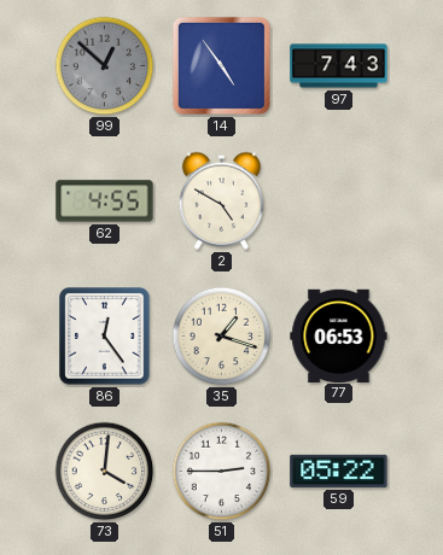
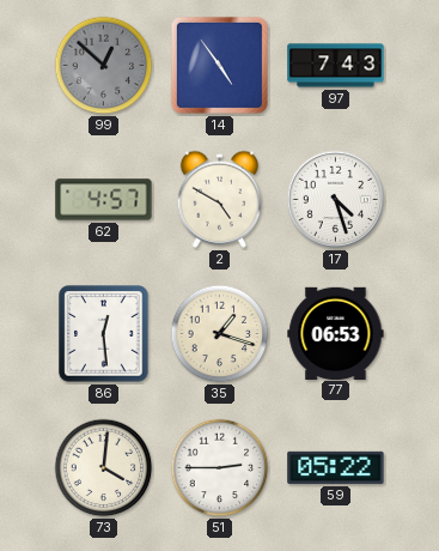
62: 4:55 -> 4:57 (104, 200)
17: none -> 4:27 (336, 200)
86: 12:24 -> 12:29 (104, 334)
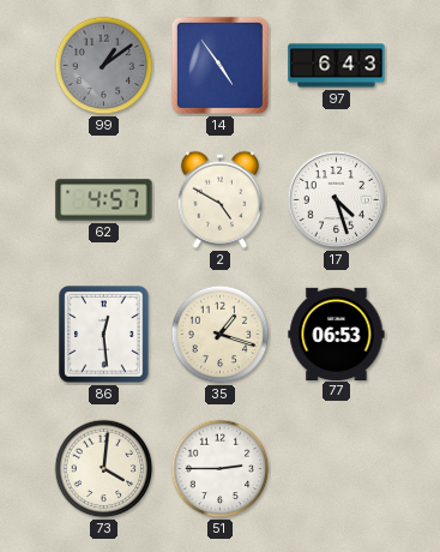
99: 12:52 -> 1:09 (104, 66)
97: 7:43 -> 6:43 (337, 66)
59: 05:22 -> none (336, 467)
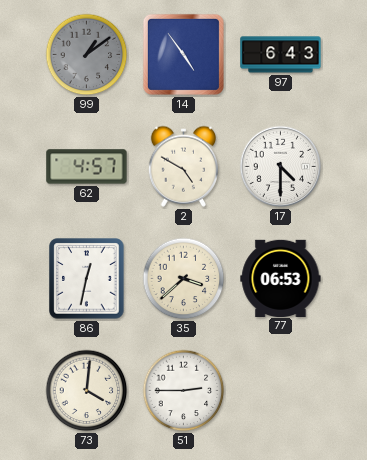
17: 4:27 -> 4:30 (281, 167)
86: 12:29 -> 12:32 (87, 279)
35: 1:18 -> 3:38 (184, 279)
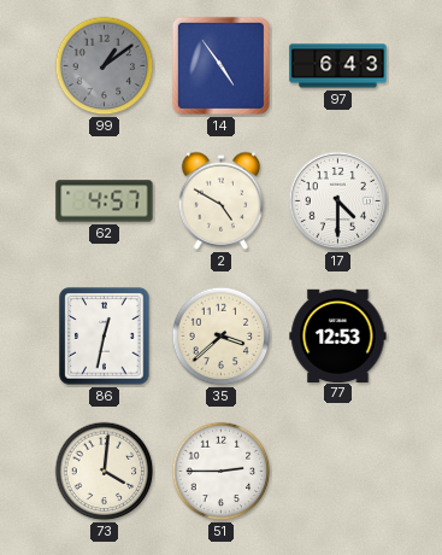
77: 06:53 -> 12:53 (338, 335)
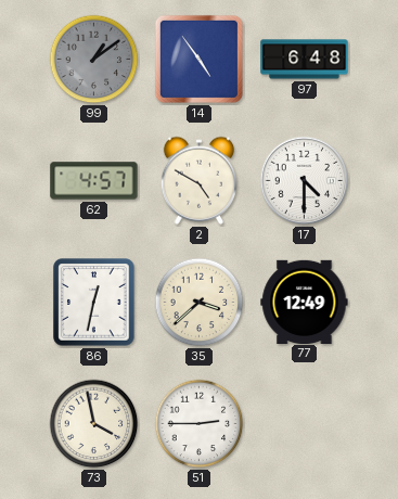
97: 6:43 -> 6:48 (305, 60)
77: 12:53 -> 12:49 (305, 302)
73: 4:01 -> 3:58 (94, 424)
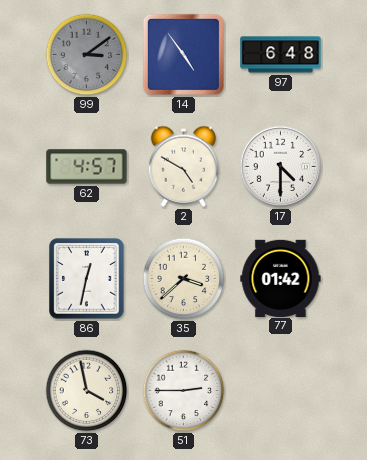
99: 1:09 -> 3:09 (87, 55)
77: 12:49 -> 01:42 (281, 278)
